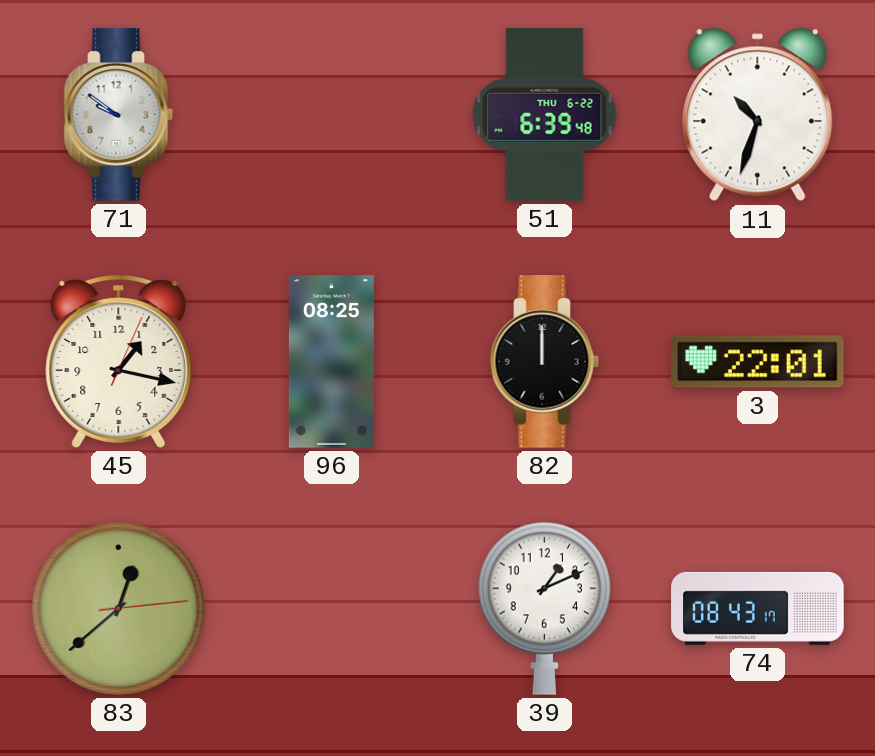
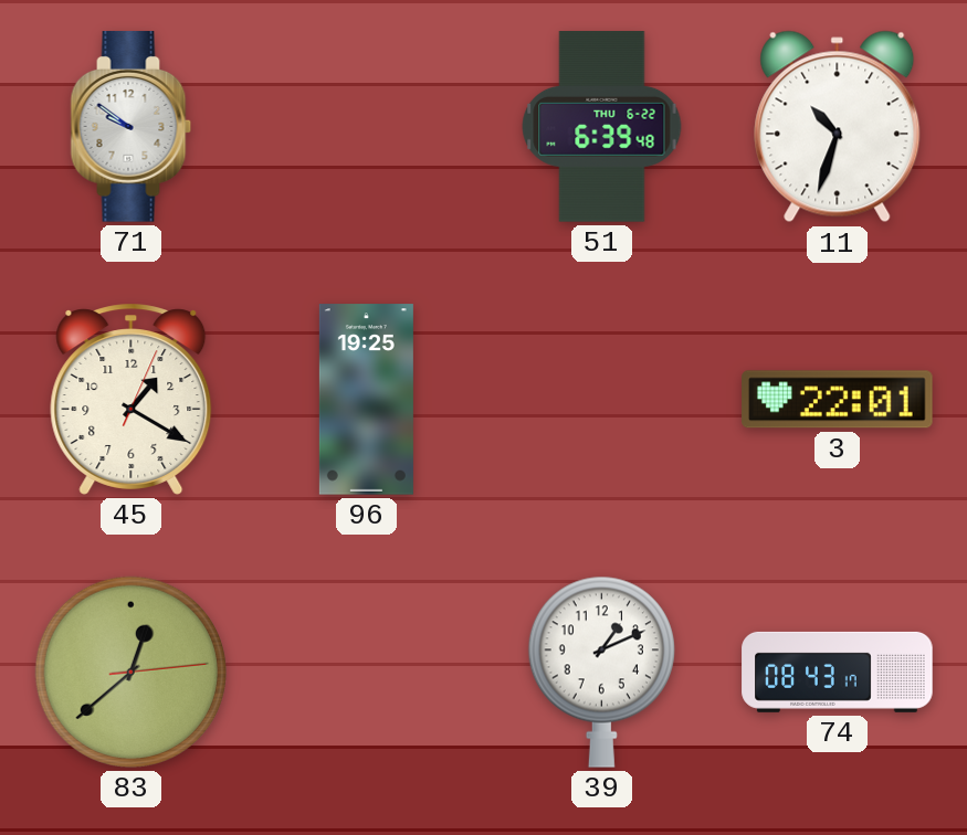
45: 1:17 -> 1:20 (132, 399)
96: 08:25 -> 19:25 (366, 400)
82: 12:00 -> none (545, 362)
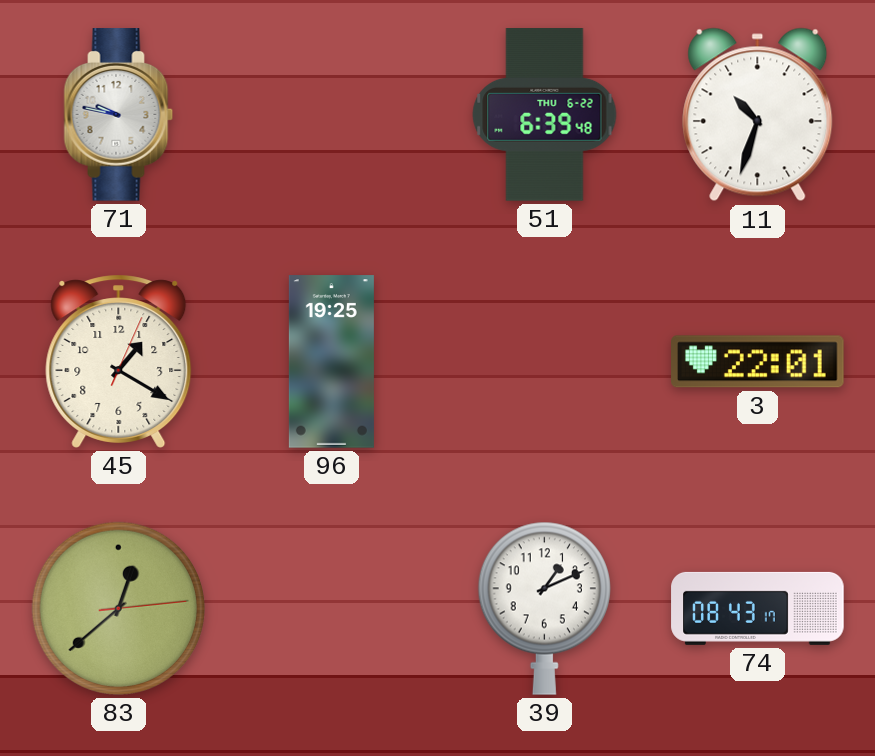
71: 9:51 -> 9:47 (119, 115)
